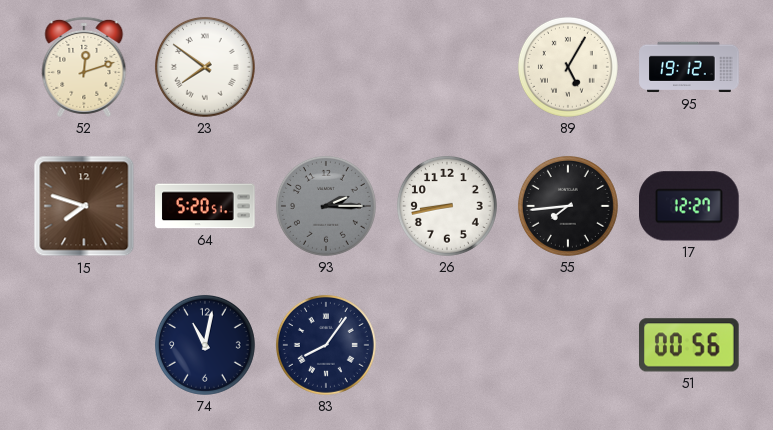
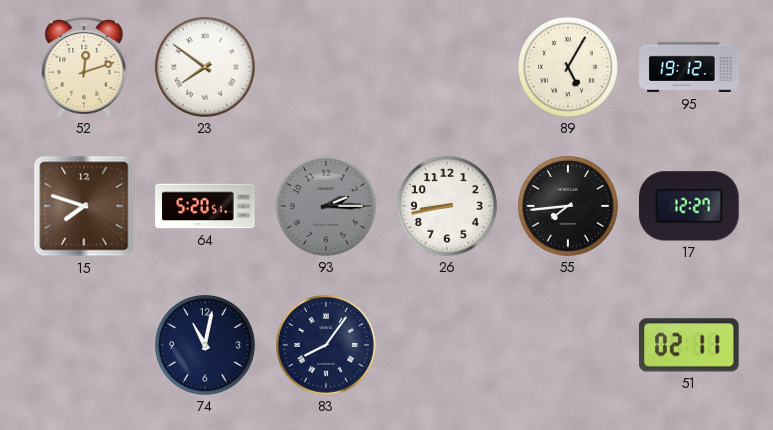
51: 00:56 -> 02:11 (690, 345)
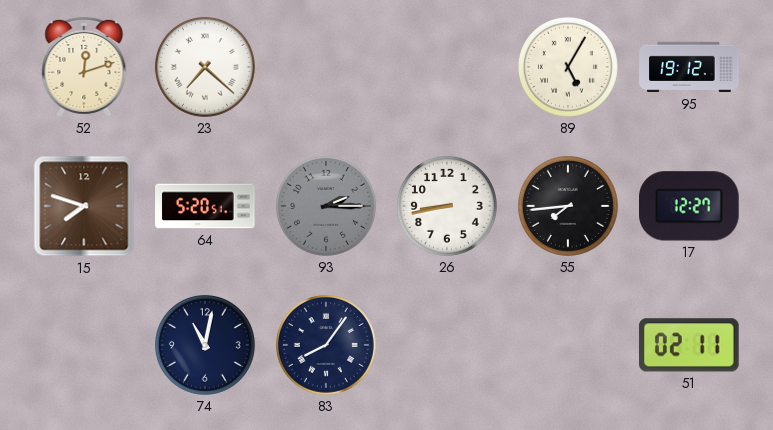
23: 7:51 -> 7:22 (205, 67)
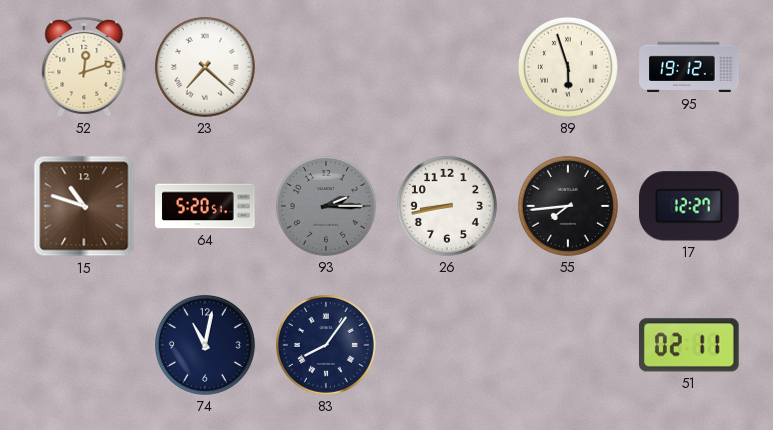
89: 5:05 -> 5:57 (568, 67)
15: 7:48 -> 10:48 (84, 206)
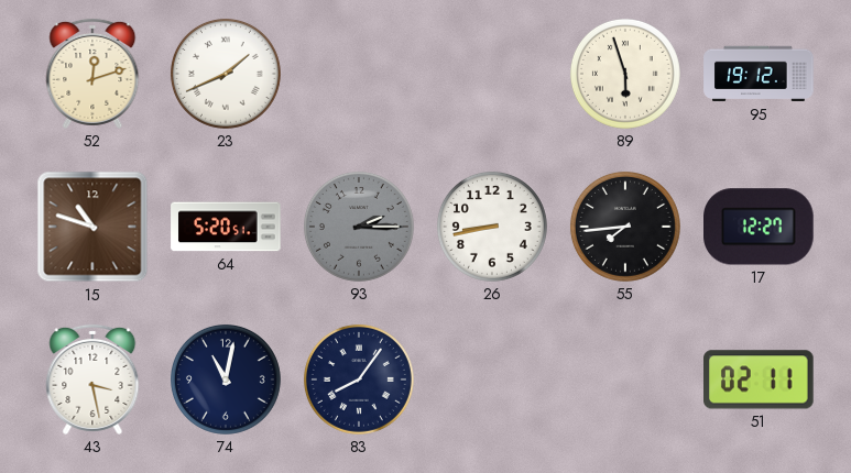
23: 7:22 -> 1:41 (226, 74)
43: none -> 3:28 (92, 380)
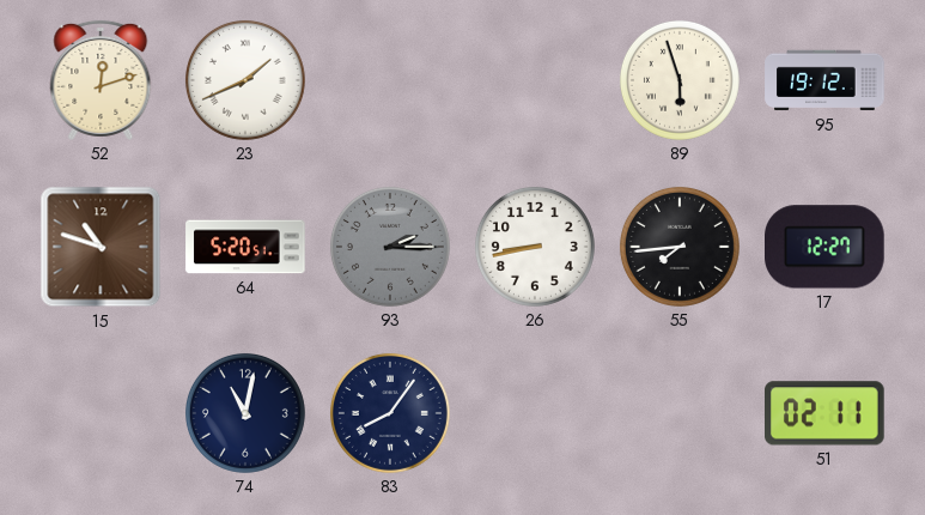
43: 3:28 -> none (92, 380)
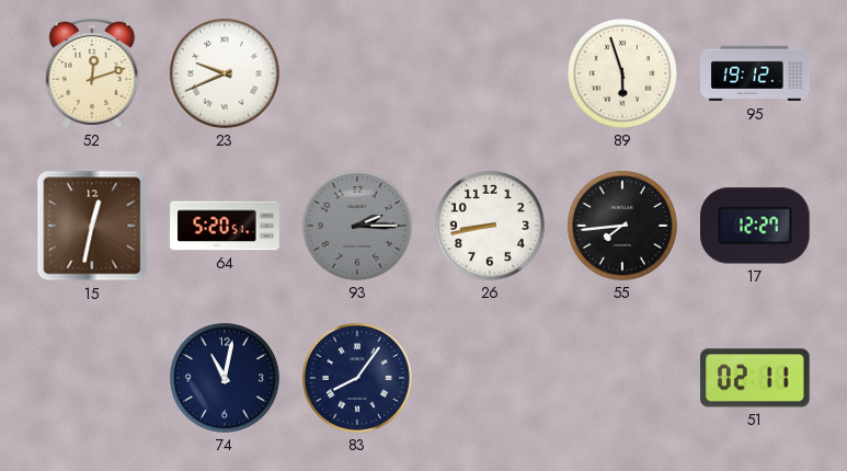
23: 1:41 -> 9:41 (225, 73)
15: 10:48 -> 12:32 (92, 226)
